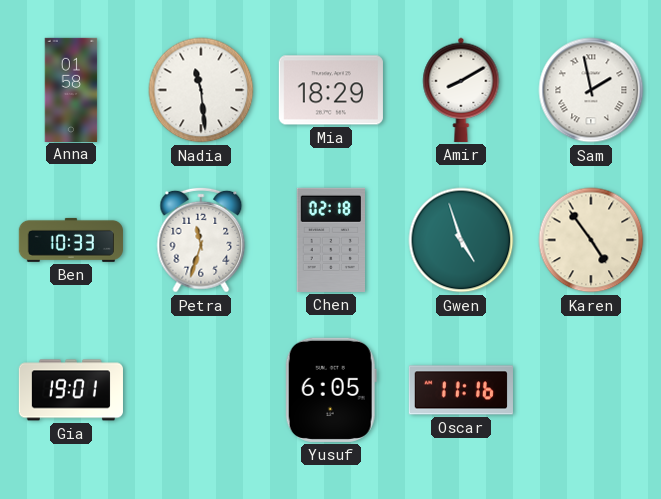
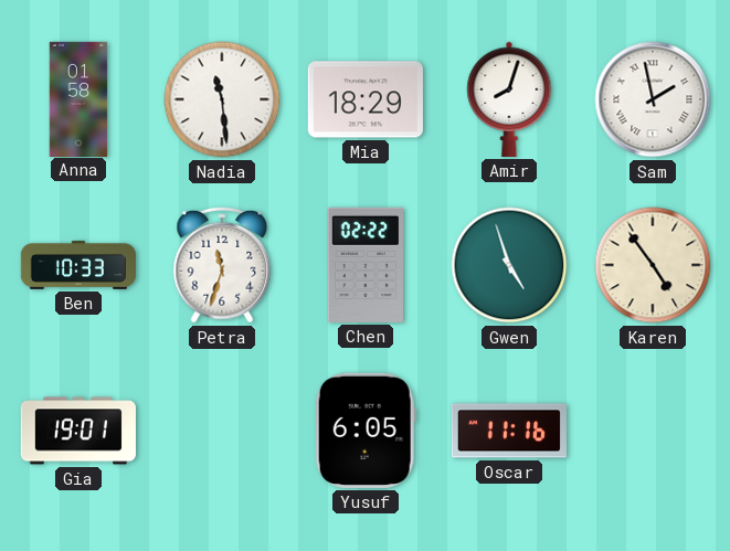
Amir: 8:10 -> 8:03 (509, 99)
Chen: 02:18 -> 02:22 (364, 265)
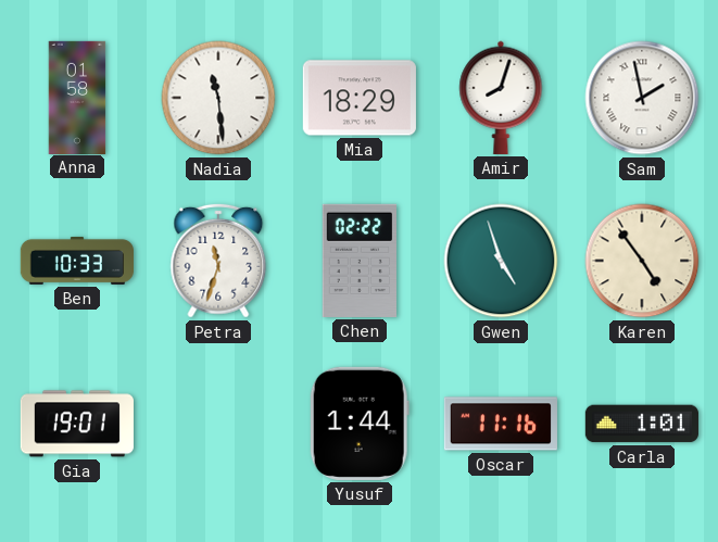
Yusuf: 6:05 -> 1:44 (360, 424)
Carla: none -> 1:01 (641, 424)
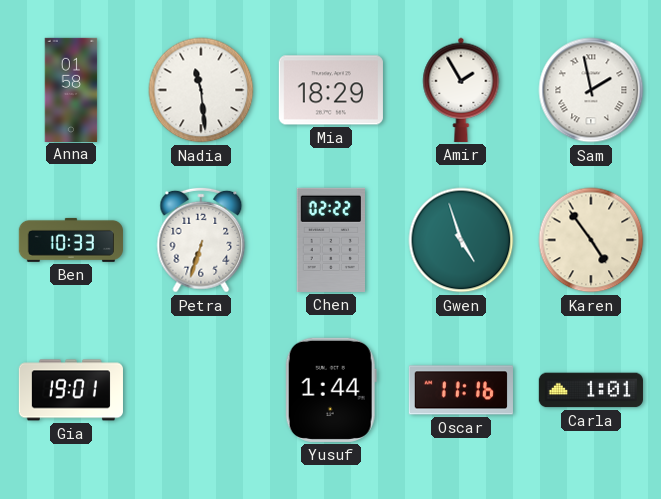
Amir: 8:03 -> 1:55 (461, 90)
Petra: 11:33 -> 6:33 (201, 240)
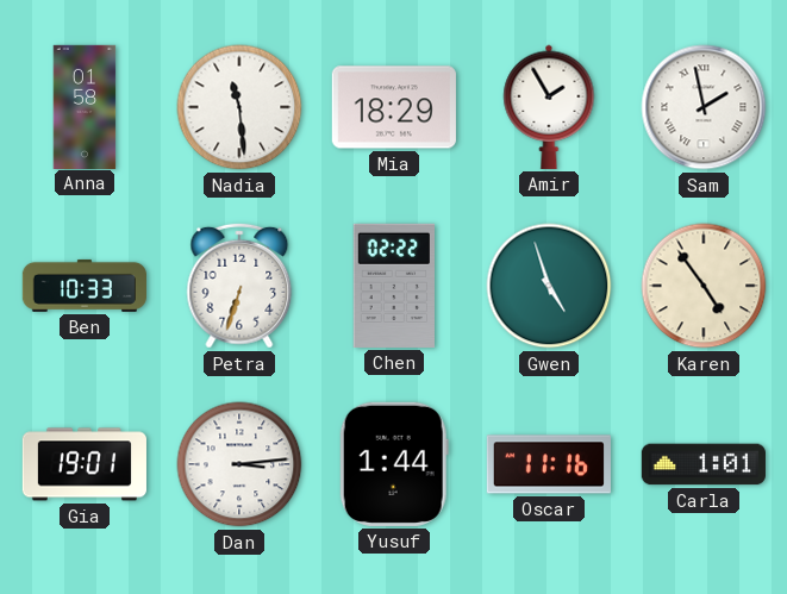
Dan: none -> 3:14 (239, 464)
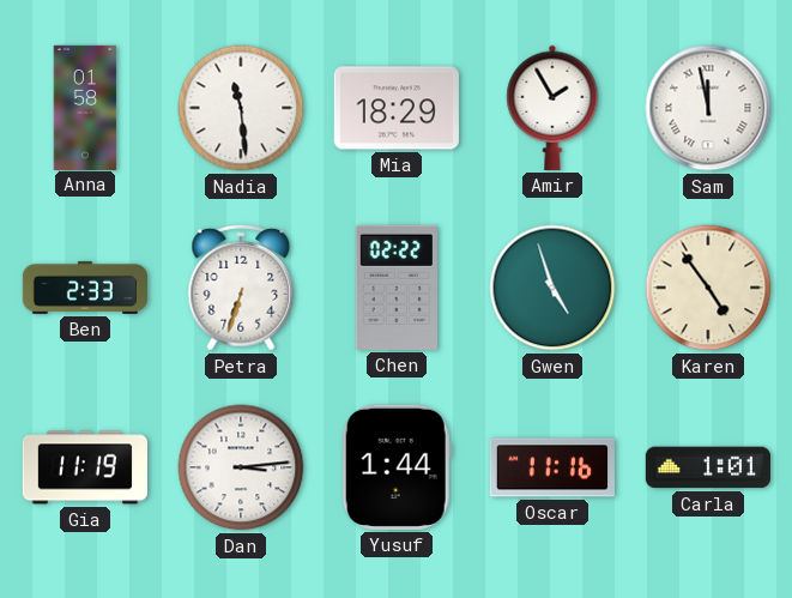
Sam: 1:58 -> 11:58 (708, 108)
Ben: 10:33 -> 2:33 (85, 288)
Gia: 19:01 -> 11:19 (84, 467)
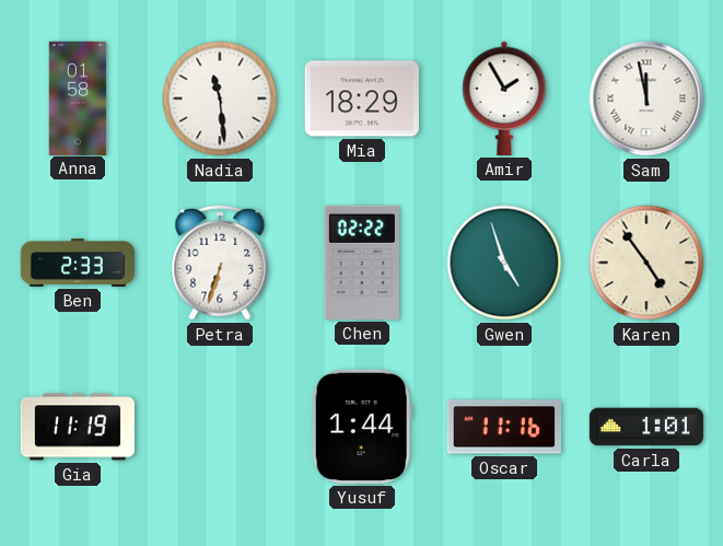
Dan: 3:14 -> none (241, 467)
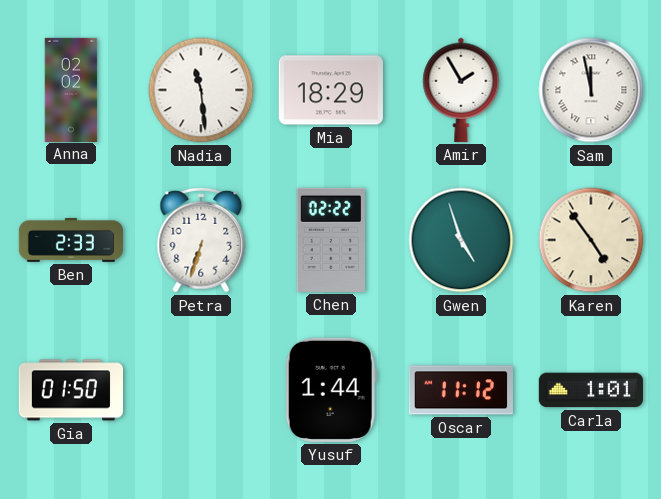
Anna: 01:58 -> 02:02 (71, 89)
Gia: 11:19 -> 01:50 (70, 390)
Oscar: 11:16 -> 11:12 (461, 390)
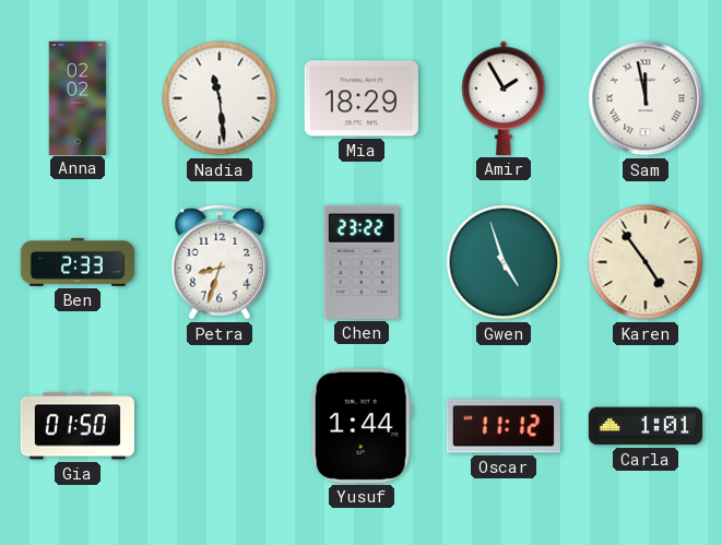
Petra: 6:33 -> 8:33 (220, 262)
Chen: 02:22 -> 23:22 (360, 262)
